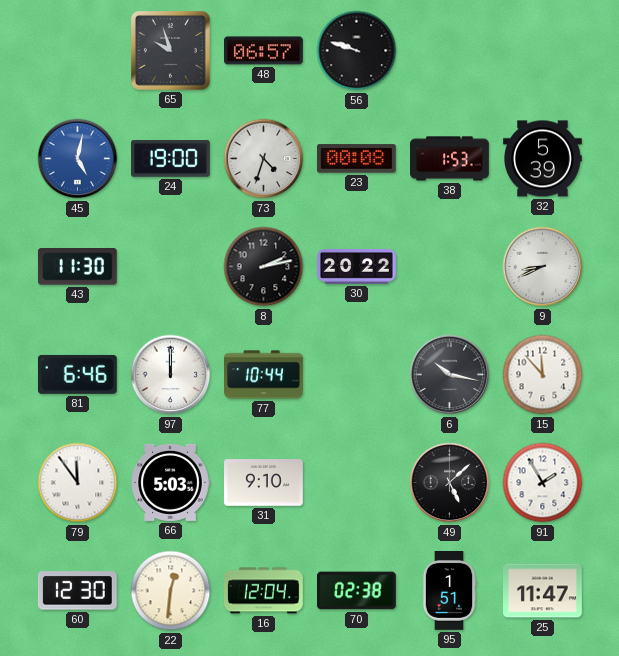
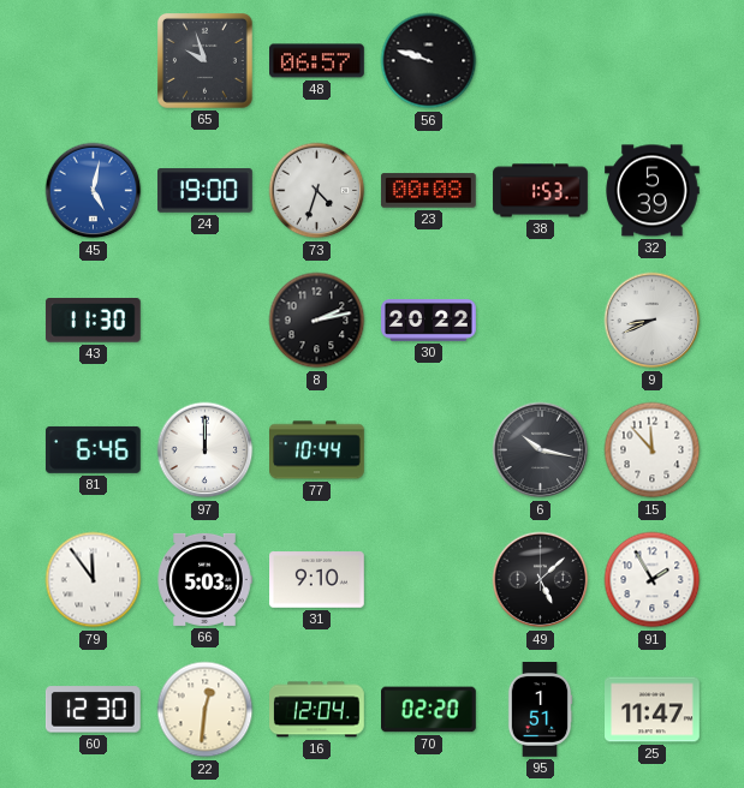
70: 02:38 -> 02:20 (429, 710)
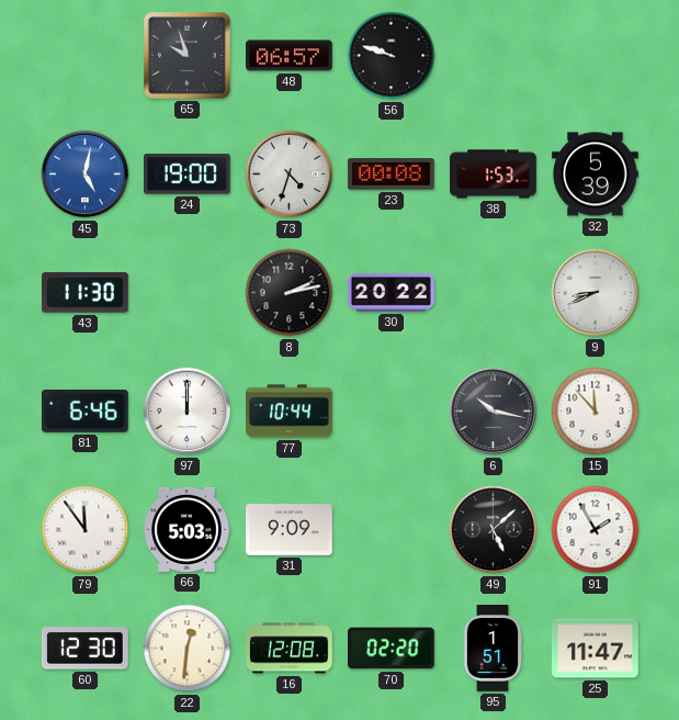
31: 9:10 -> 9:09 (290, 530)
16: 12:04 -> 12:08 (290, 649)
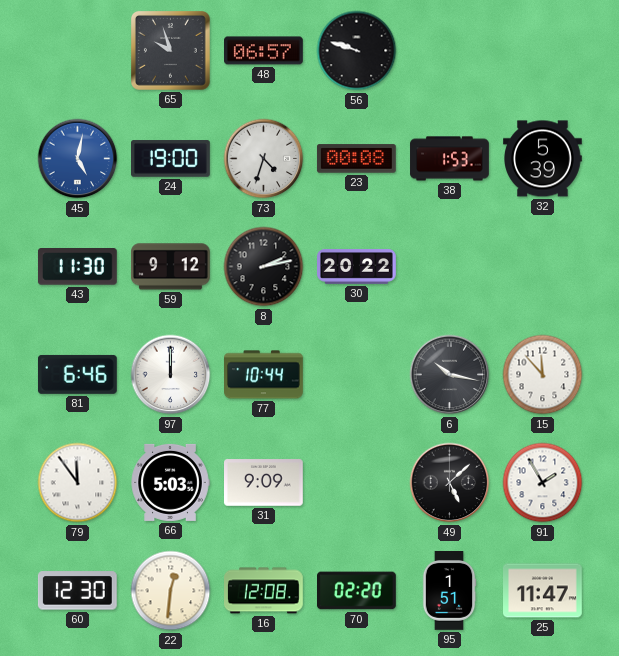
59: none -> 9:12 (171, 267)
9: 8:41 -> none (596, 293)
